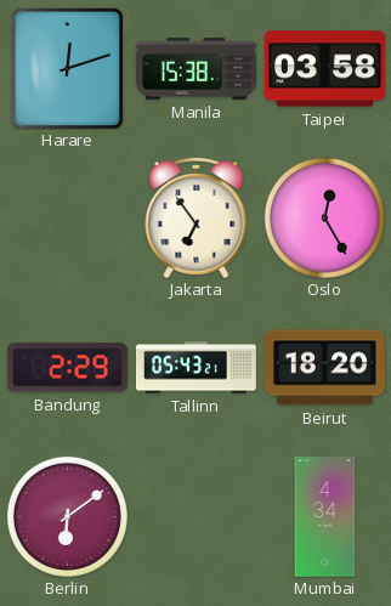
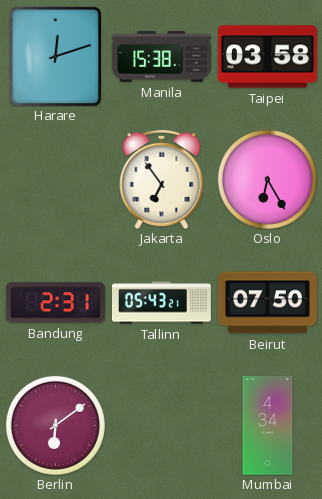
Oslo: 12:25 -> 6:25 (267, 179)
Bandung: 2:29 -> 2:31 (55, 303)
Beirut: 18:20 -> 07:50 (267, 303)
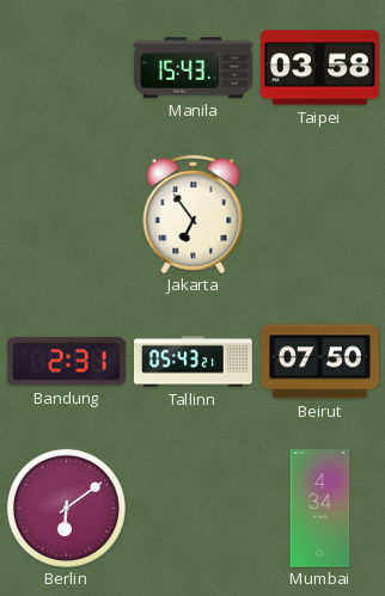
Harare: 12:12 -> none (55, 56)
Manila: 15:38 -> 15:43 (192, 68)
Oslo: 6:25 -> none (267, 179)
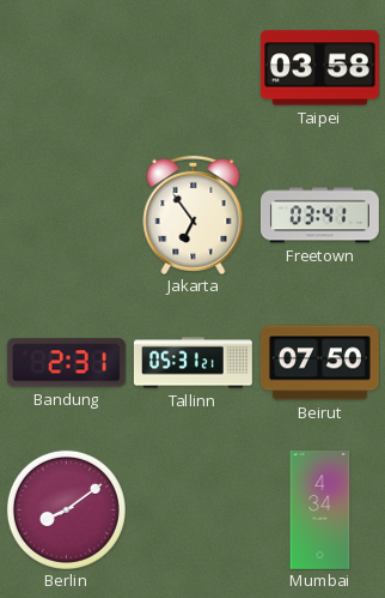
Manila: 15:43 -> none (192, 68)
Freetown: none -> 03:41 (319, 216)
Tallinn: 05:43 -> 05:31 (192, 363)
Berlin: 6:09 -> 8:09 (66, 509)
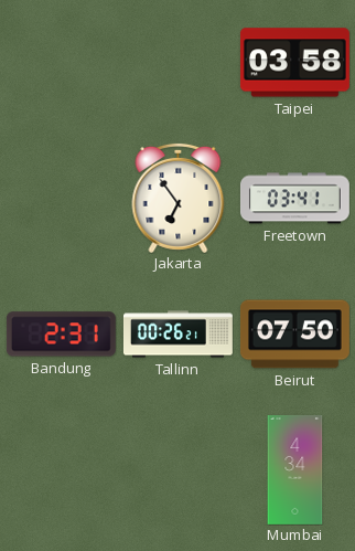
Tallinn: 05:31 -> 00:26 (177, 335)
Berlin: 8:09 -> none (66, 509)
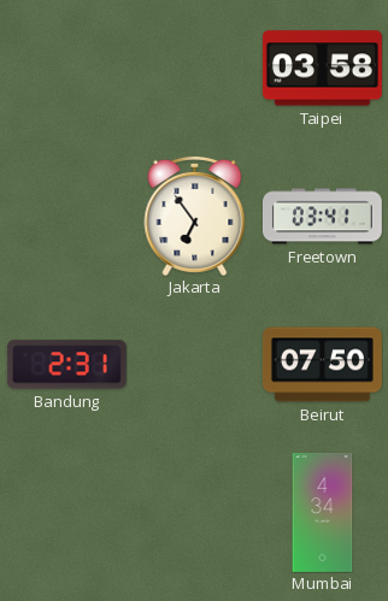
Tallinn: 00:26 -> none (177, 335)
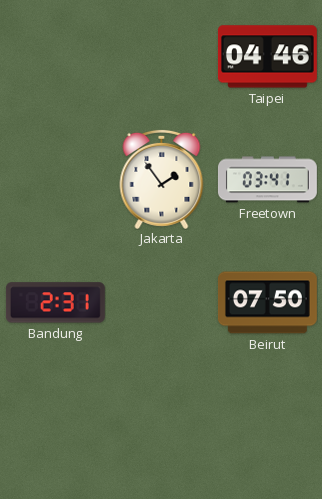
Taipei: 03:58 -> 04:46 (267, 57)
Jakarta: 6:54 -> 1:54 (162, 179)
Mumbai: 4:34 -> none (323, 512)
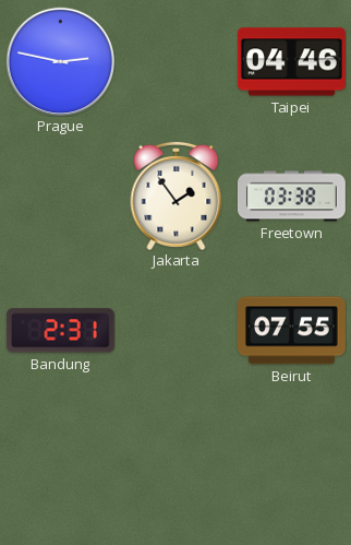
Prague: none -> 2:47 (60, 61)
Freetown: 03:41 -> 03:38 (291, 197)
Beirut: 07:50 -> 07:55 (291, 331)
